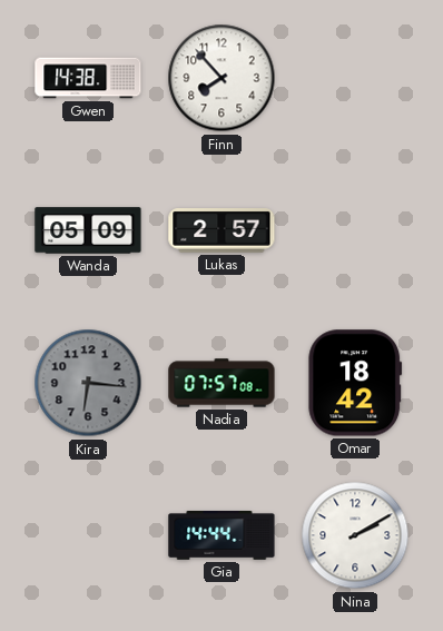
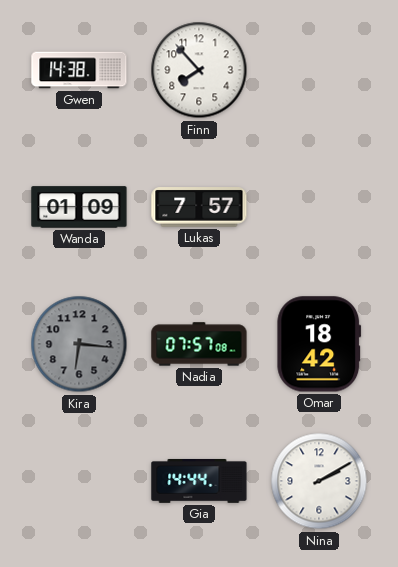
Wanda: 05:09 -> 01:09 (79, 207)
Lukas: 2:57 -> 7:57 (199, 207)
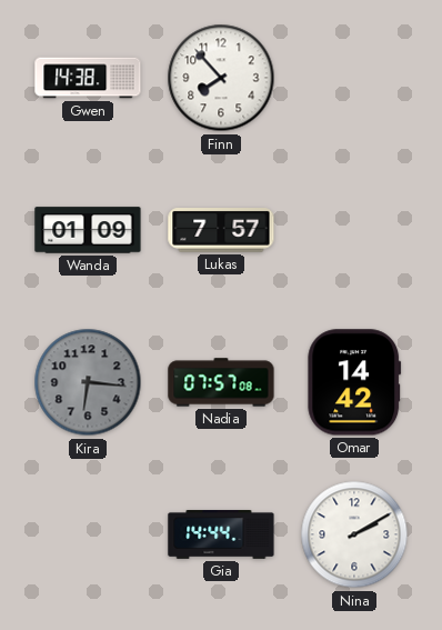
Omar: 18:42 -> 14:42 (354, 382)
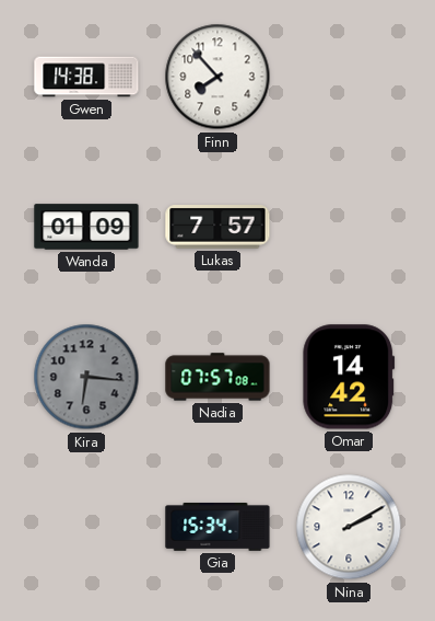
Gia: 14:44 -> 15:34 (217, 527)
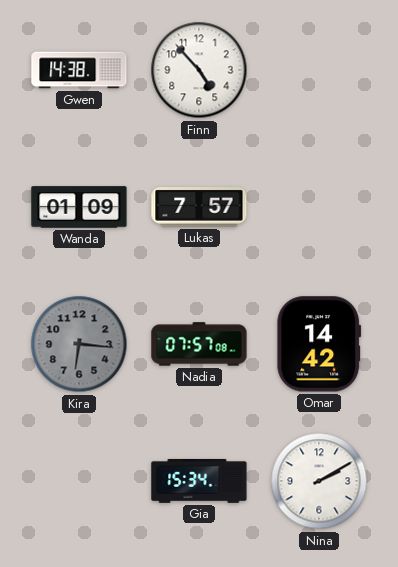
Finn: 7:53 -> 4:53 (199, 70)
